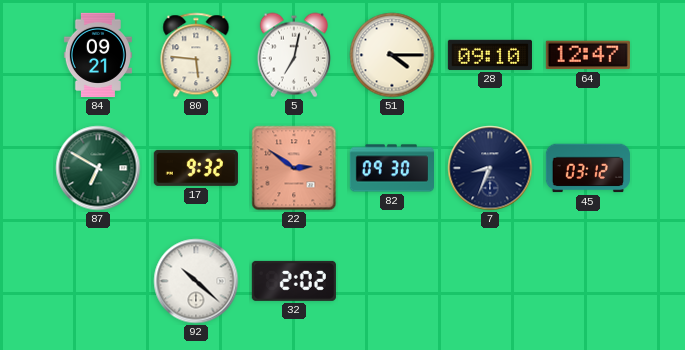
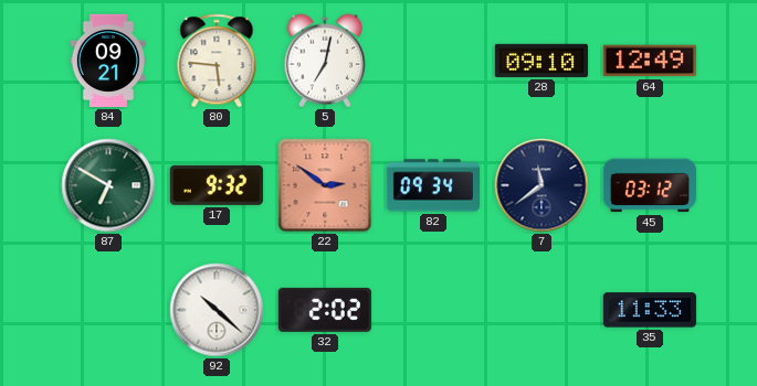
51: 4:15 -> none (392, 55)
64: 12:47 -> 12:49 (650, 61)
82: 09:30 -> 09:34 (432, 185)
7: 8:34 -> 11:39 (542, 185)
35: none -> 11:33 (650, 310)
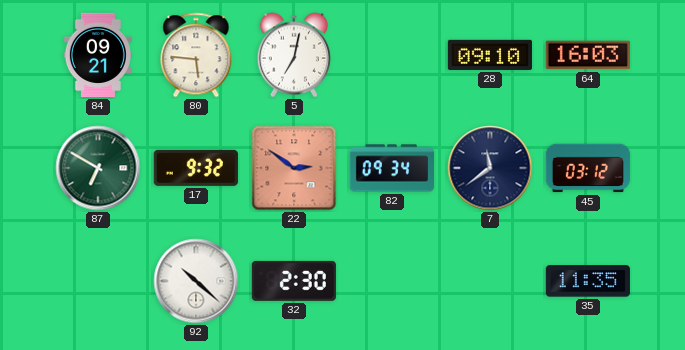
64: 12:49 -> 16:03 (588, 55)
32: 2:02 -> 2:30 (294, 281)
35: 11:33 -> 11:35 (588, 281)
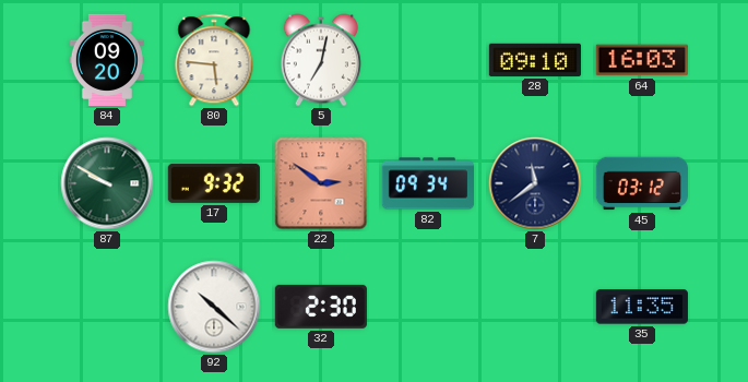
84: 09:21 -> 09:20 (107, 60)
87: 6:50 -> 9:50 (107, 183)
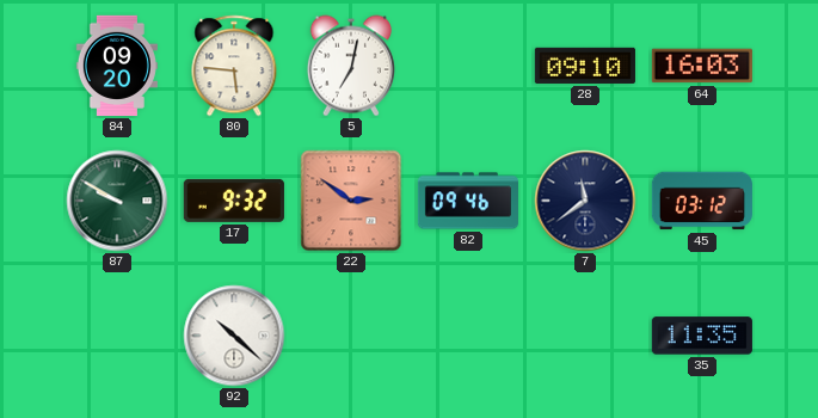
82: 09:34 -> 09:46 (467, 201)
32: 2:30 -> none (321, 307)
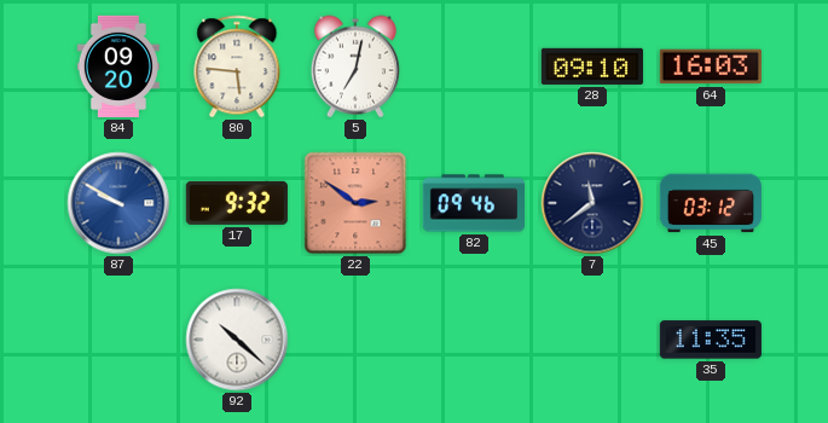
87 dial: green -> blue (118, 203)
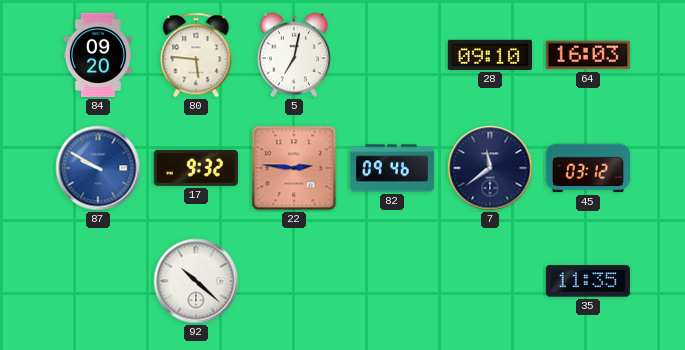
22: 2:51 -> 2:46 (294, 168)
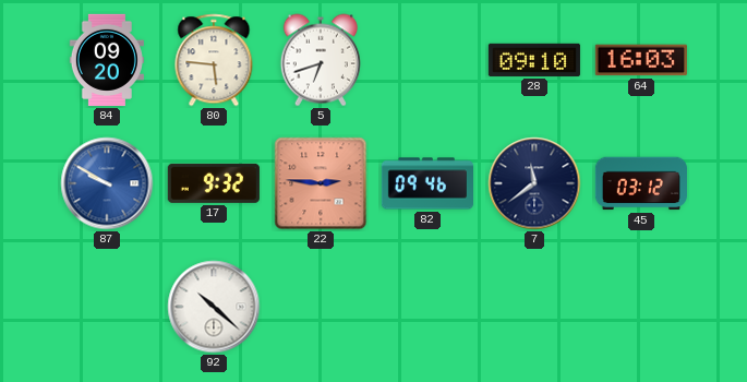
5: 7:02 -> 6:42 (321, 60)
35: 11:35 -> none (588, 281)
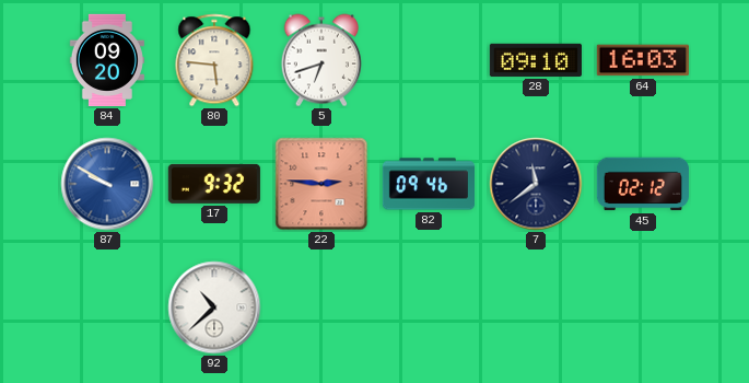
45: 03:12 -> 02:12 (643, 184)
92: 10:22 -> 10:38 (214, 307)
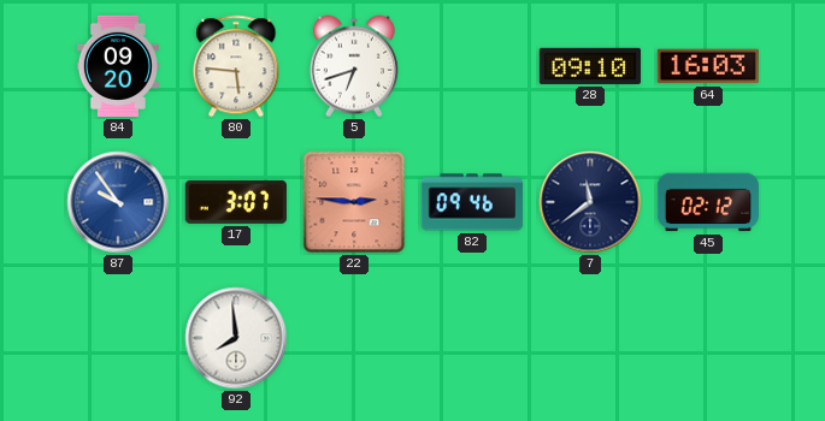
87: 9:50 -> 9:54 (118, 202)
17: 9:32 -> 3:07 (236, 202)
92: 10:38 -> 7:59 (236, 338)
